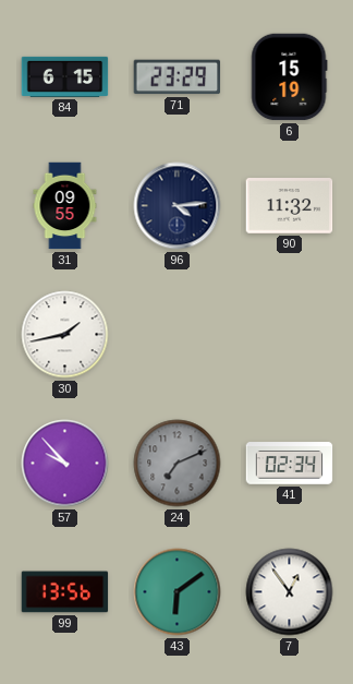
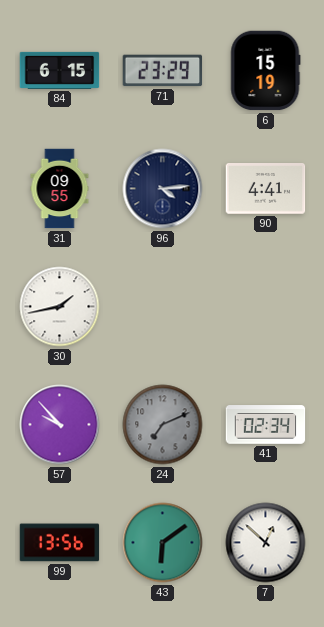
90: 11:32 -> 4:41 (266, 189)
7: 12:54 -> 12:52 (266, 543)
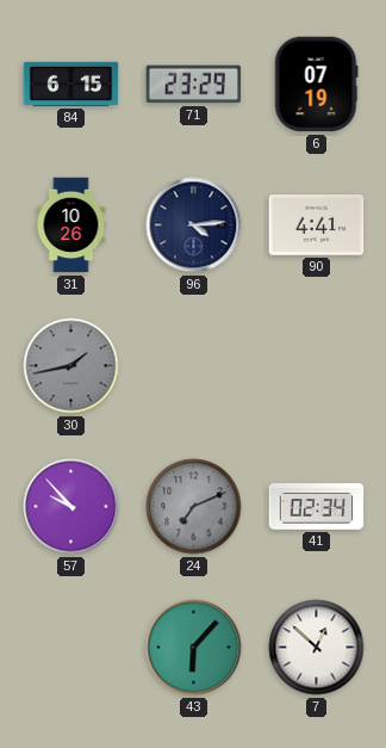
6: 15:19 -> 07:19 (317, 85)
31: 09:55 -> 10:26 (71, 225)
30 dial: white -> grey (71, 366)
99: 13:56 -> none (60, 543)
43: 6:09 -> 6:07 (194, 648)
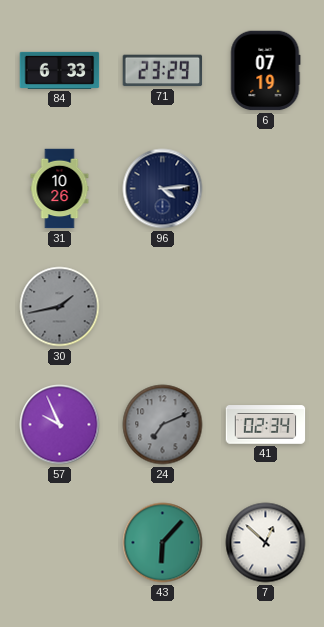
84: 6:15 -> 6:33 (60, 70)
90: 4:41 -> none (317, 225)
57: 9:53 -> 9:56 (60, 425)
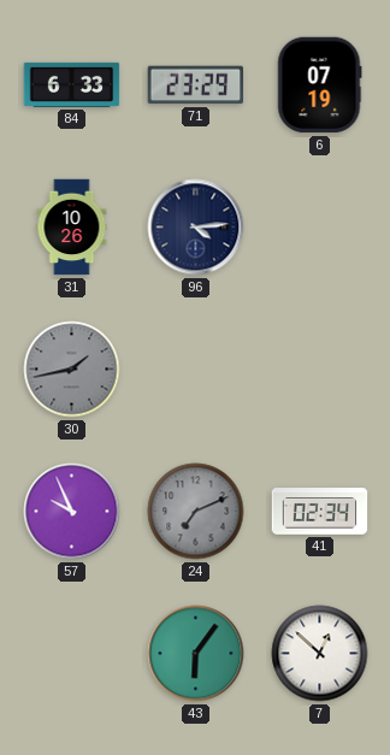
43: 6:07 -> 6:06 (196, 654)
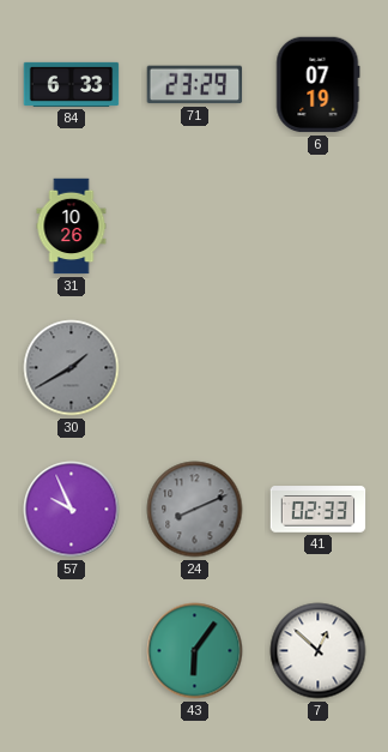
96: 4:14 -> none (196, 228)
30: 1:43 -> 1:40 (72, 368)
24: 7:11 -> 8:11 (195, 510)
41: 02:34 -> 02:33 (319, 510)
